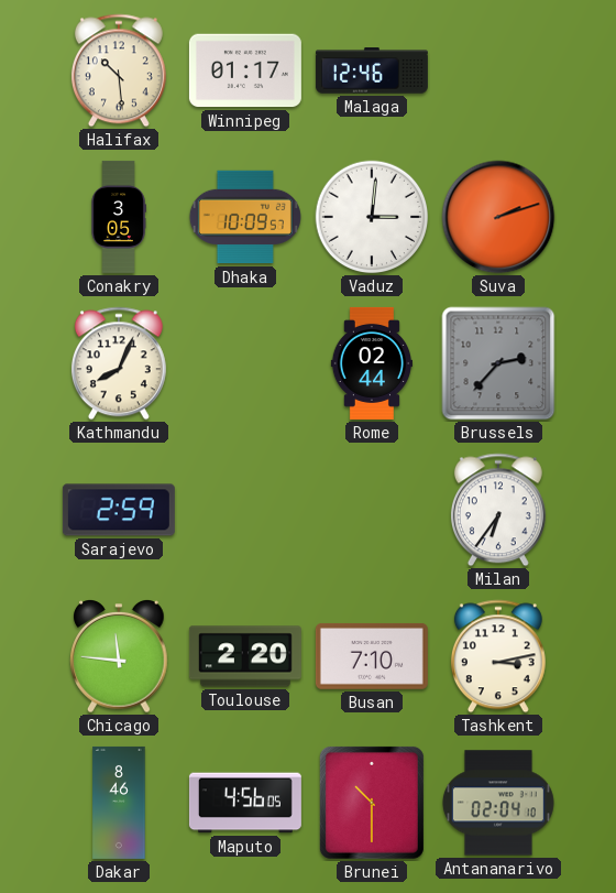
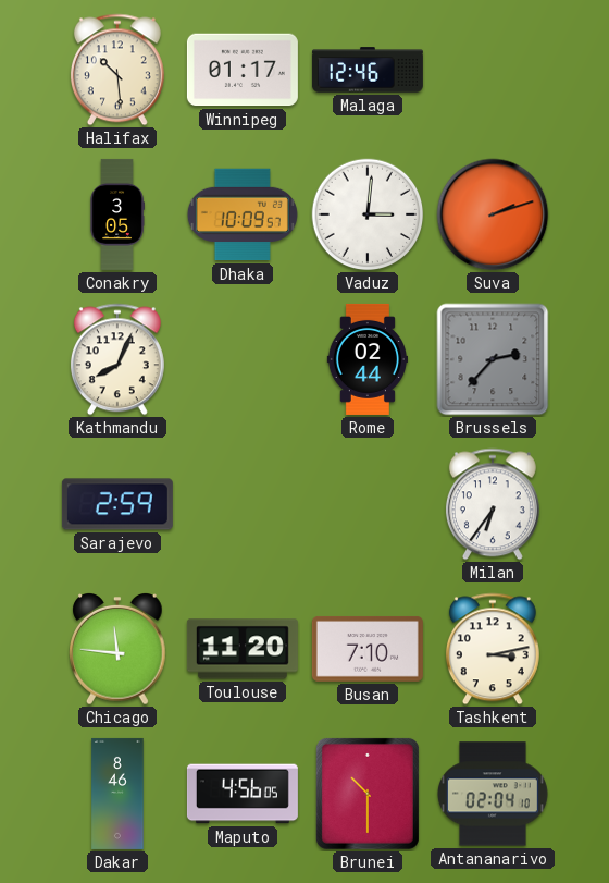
Toulouse: 2:20 -> 11:20 (243, 649)
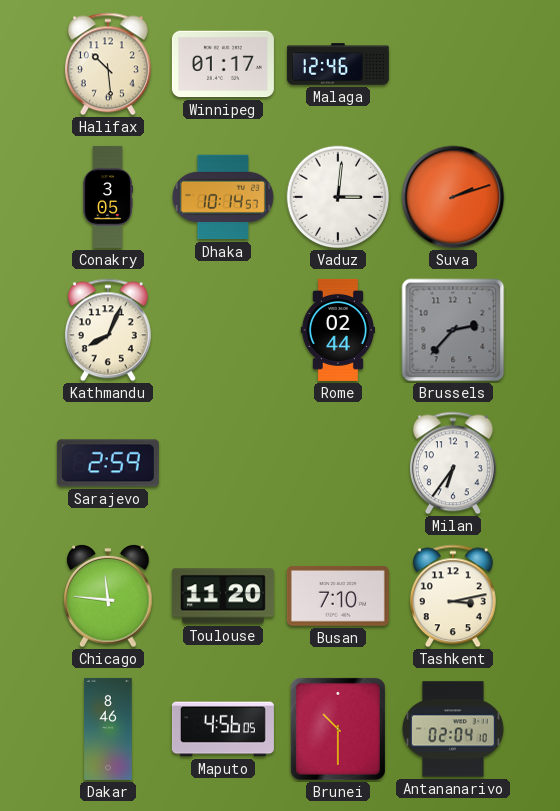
Dhaka: 10:09 -> 10:14 (223, 197)
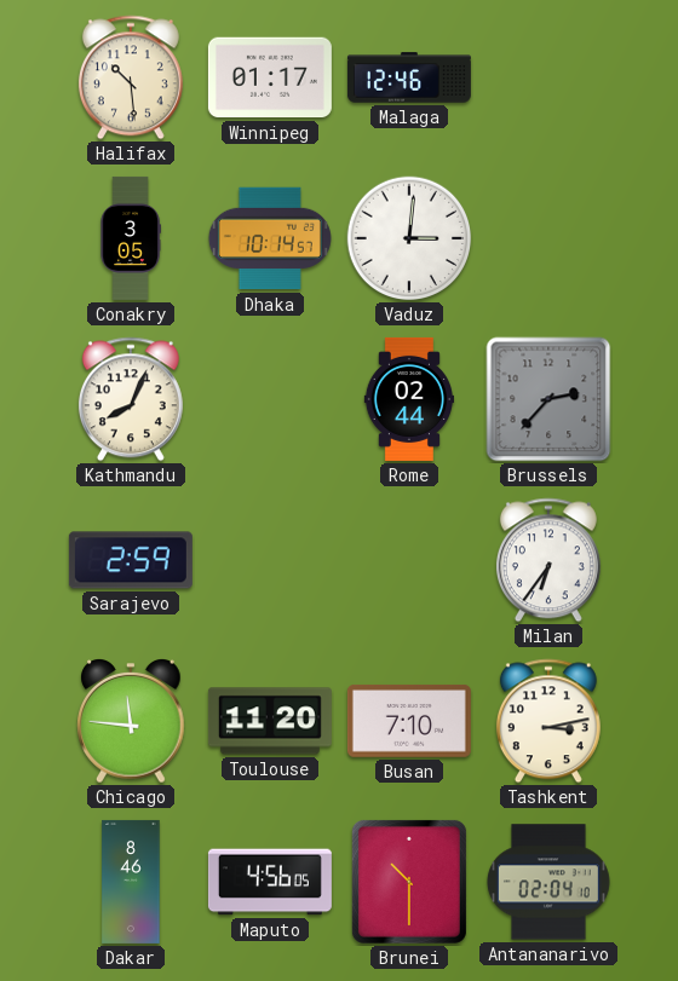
Suva: 2:12 -> none (453, 197)
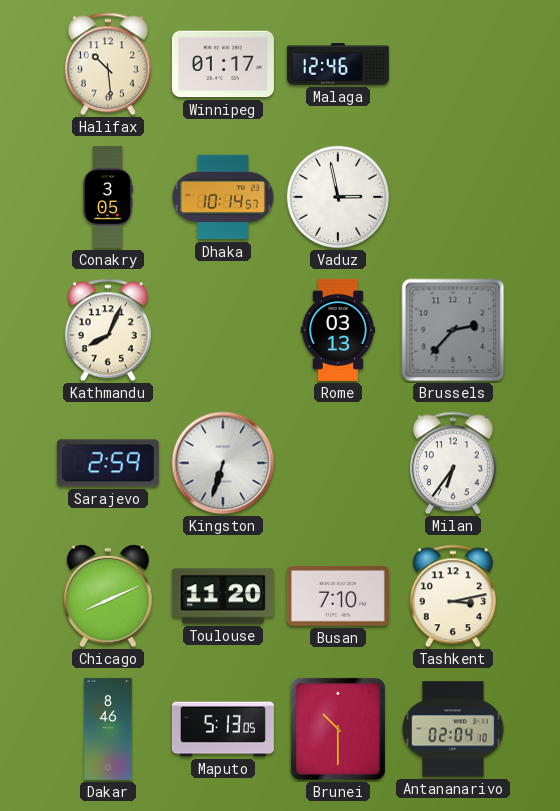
Vaduz: 3:01 -> 2:58 (338, 197)
Rome: 02:44 -> 03:13 (337, 330)
Kingston: none -> 6:33 (223, 463)
Chicago: 11:46 -> 8:11 (108, 597)
Maputo: 4:56 -> 5:13 (223, 729)
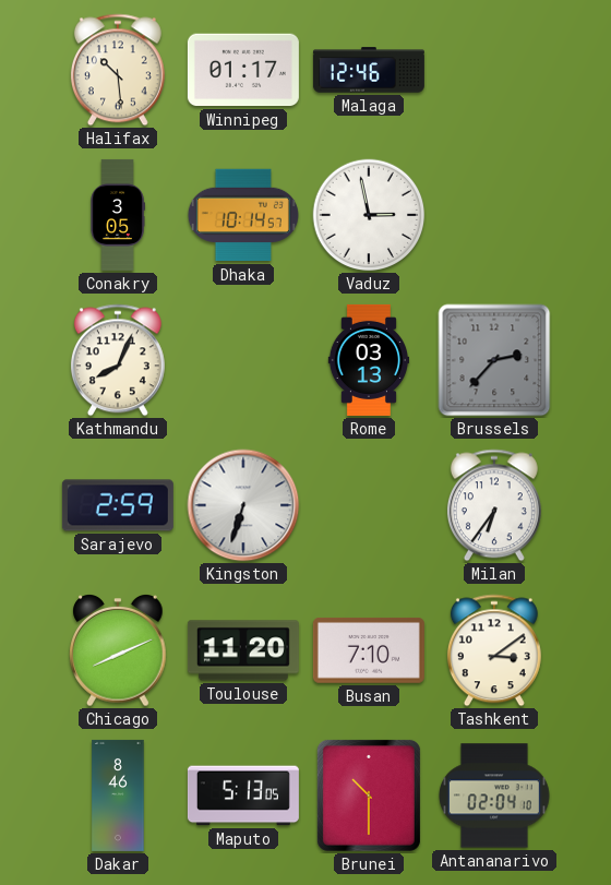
Tashkent: 3:13 -> 3:09 (494, 650)
